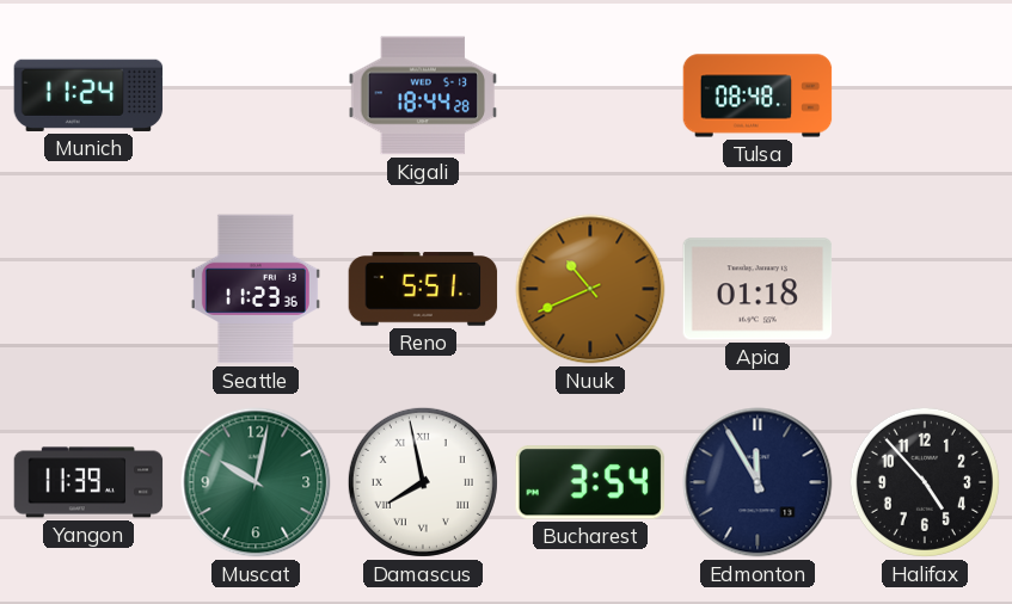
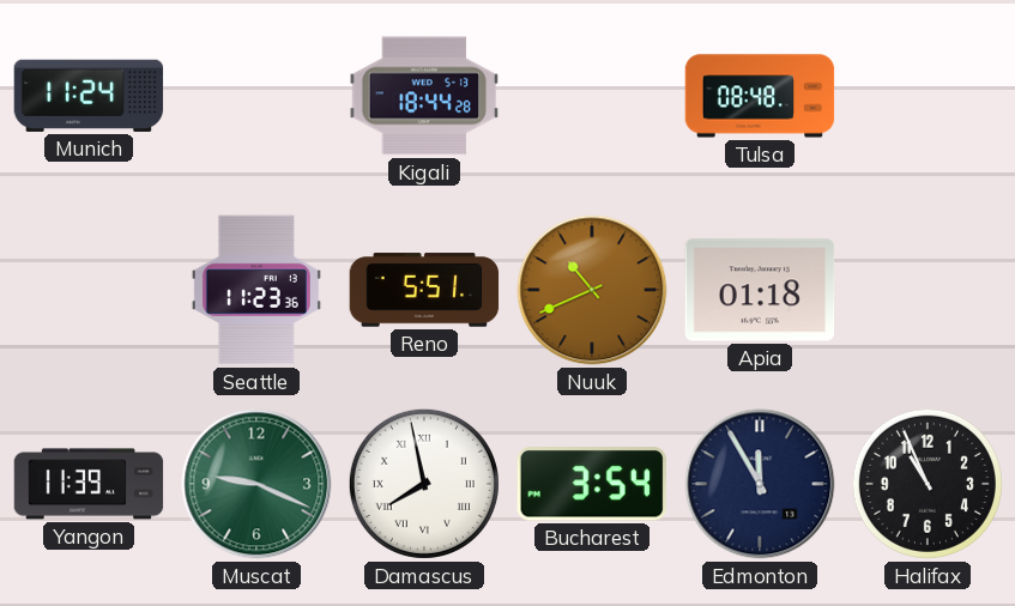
Muscat: 10:02 -> 9:19 (256, 484)
Halifax: 4:53 -> 10:56 (928, 484)
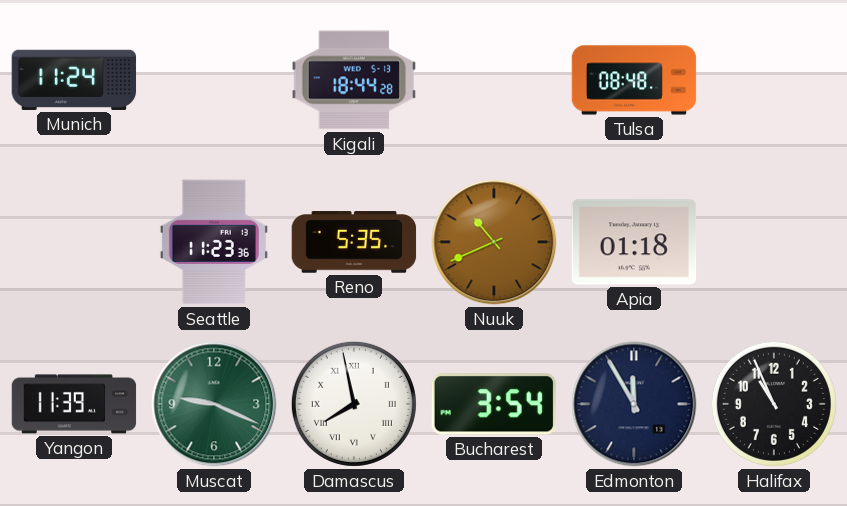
Reno: 5:51 -> 5:35 (354, 242)
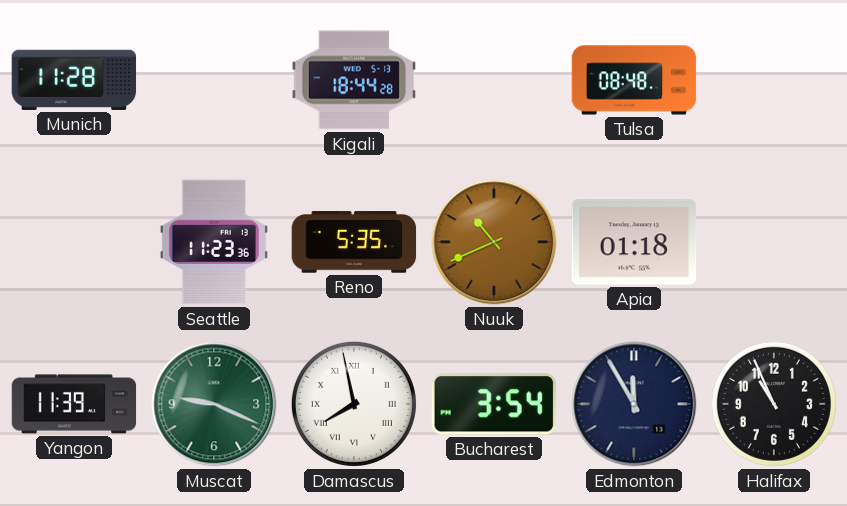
Munich: 11:24 -> 11:28 (74, 80)
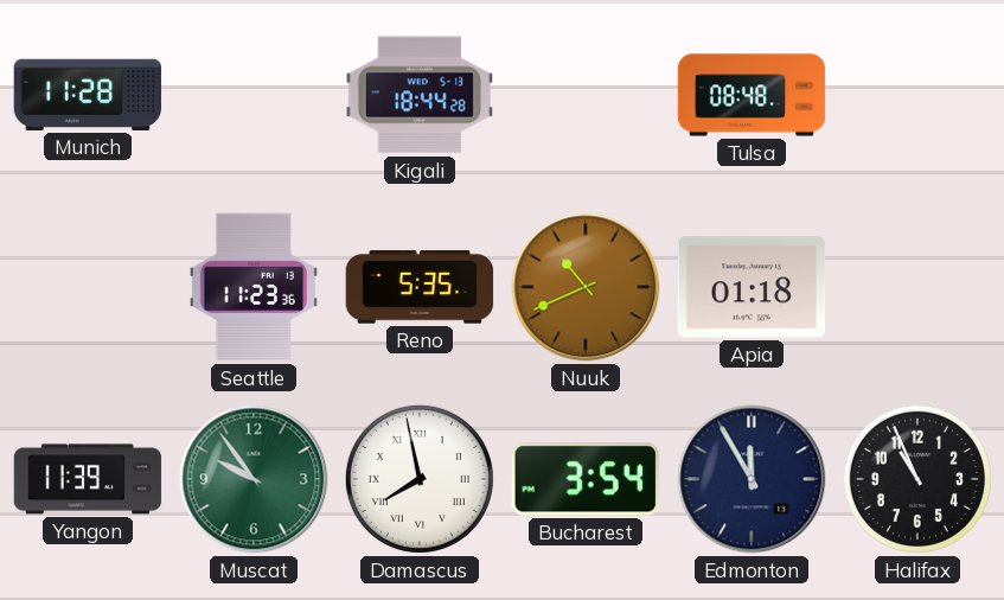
Muscat: 9:19 -> 9:54 (254, 479)
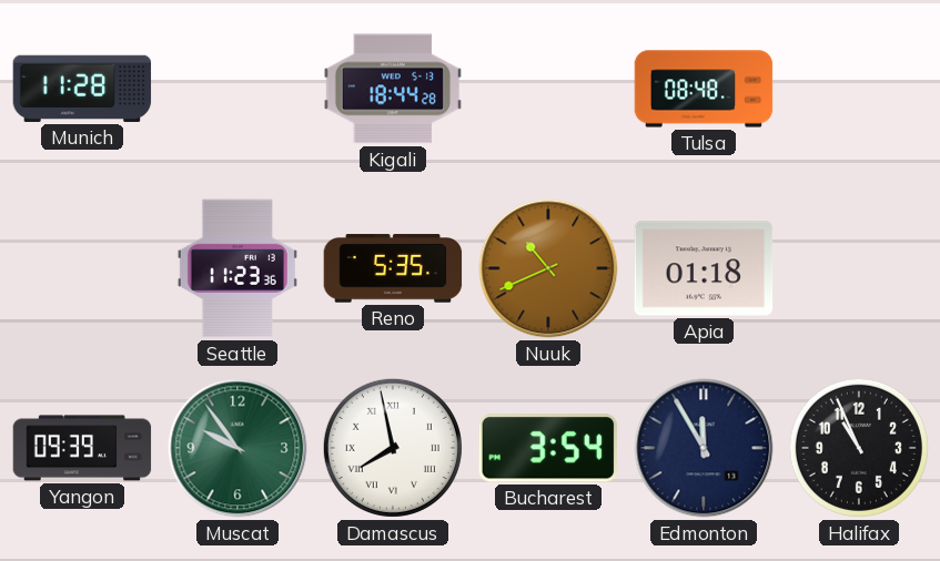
Yangon: 11:39 -> 09:39 (82, 448)
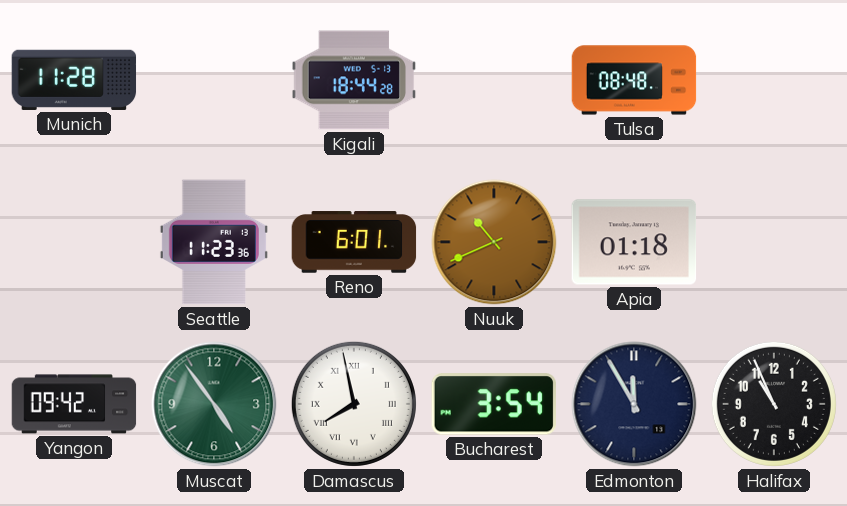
Reno: 5:35 -> 6:01 (354, 242)
Yangon: 09:39 -> 09:42 (74, 404)
Muscat: 9:54 -> 4:54 (214, 404)
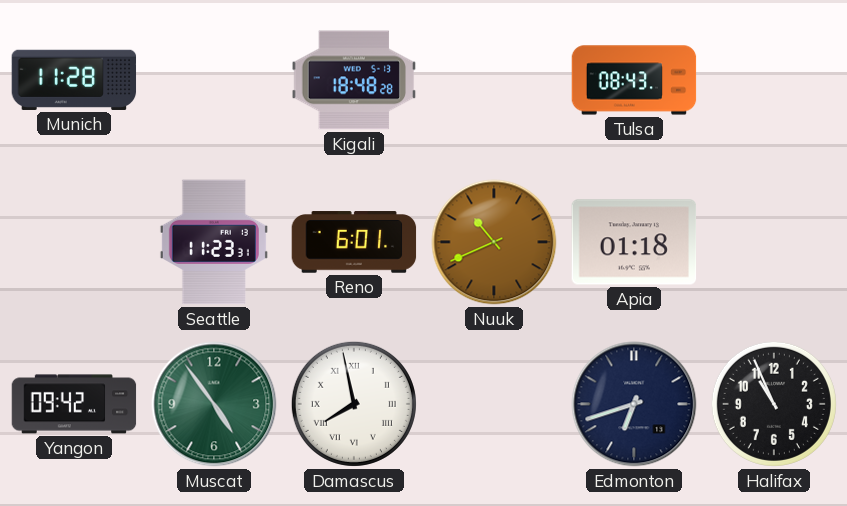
Kigali: 18:44 -> 18:48 (354, 80)
Tulsa: 08:48 -> 08:43 (634, 80)
Seattle: 11:23:36 -> 11:23:31 (214, 242)
Bucharest: 3:54 -> none (494, 404)
Edmonton: 11:55 -> 6:42 (634, 404)
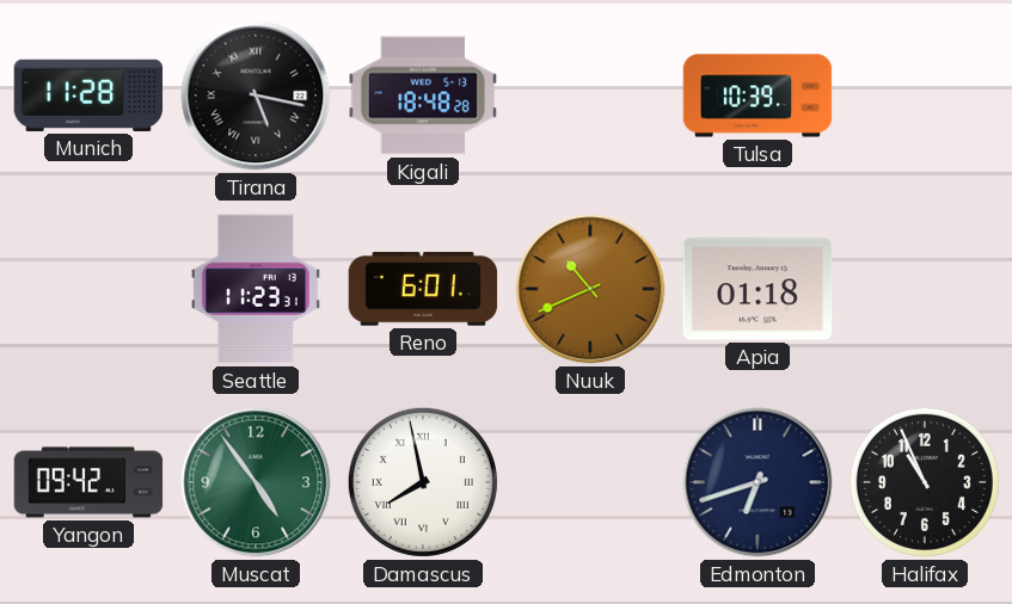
Tirana: none -> 5:17 (256, 95)
Tulsa: 08:43 -> 10:39 (758, 95)
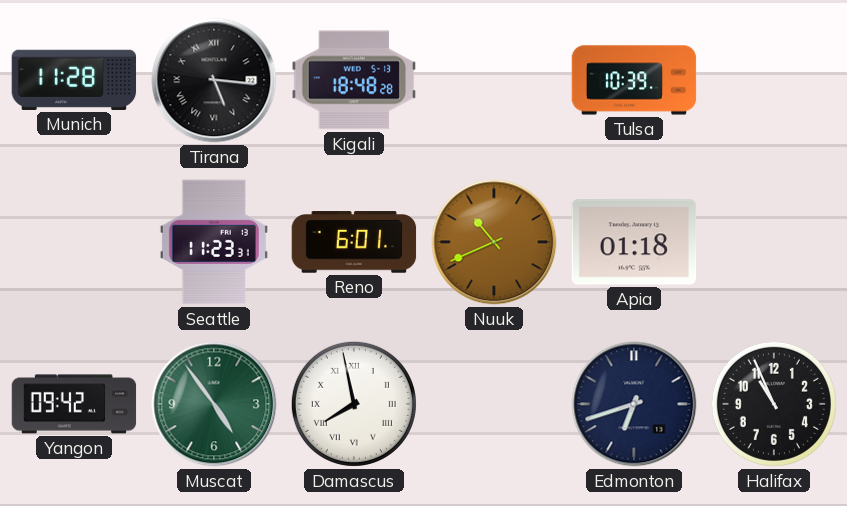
Tirana: 5:17 -> 5:16 (214, 80)
